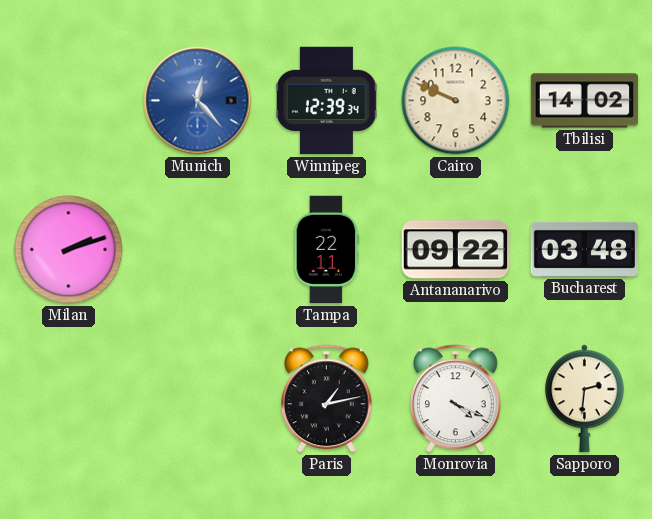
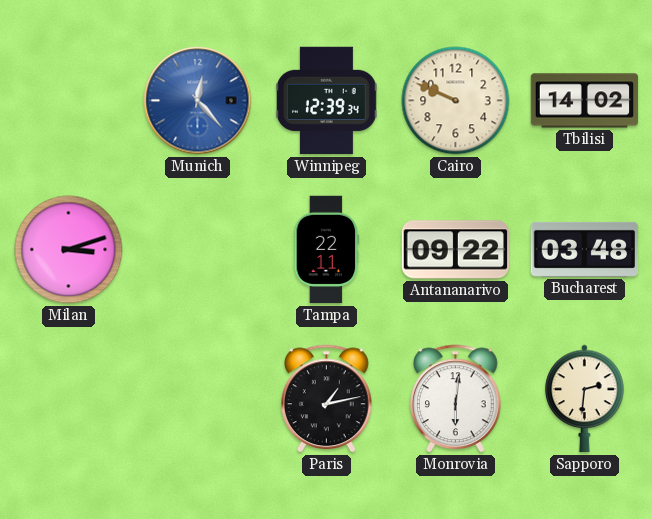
Milan: 2:12 -> 3:12 (69, 250)
Monrovia: 4:19 -> 6:01 (456, 399)
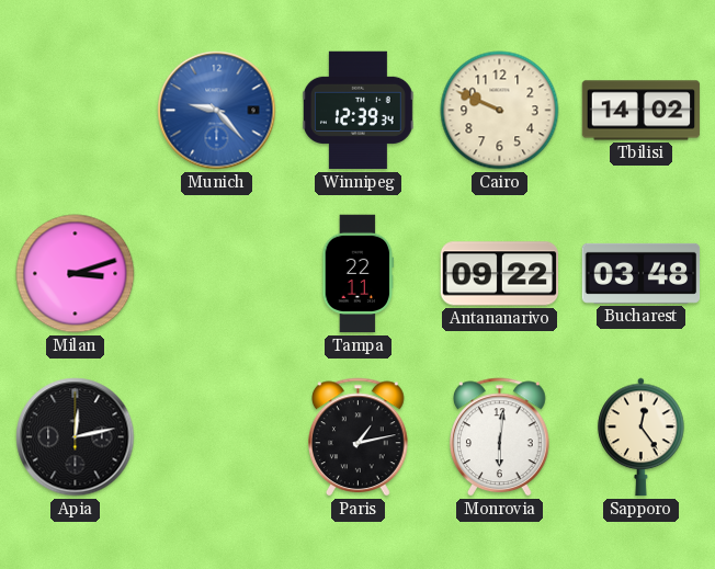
Munich: 12:23 -> 9:23 (217, 111)
Apia: none -> 12:13 (76, 437)
Sapporo: 2:31 -> 12:24 (642, 437)
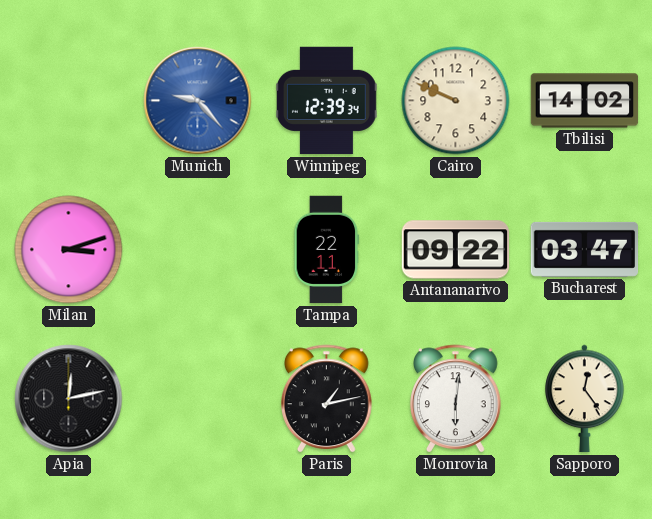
Bucharest: 03:48 -> 03:47 (585, 249)
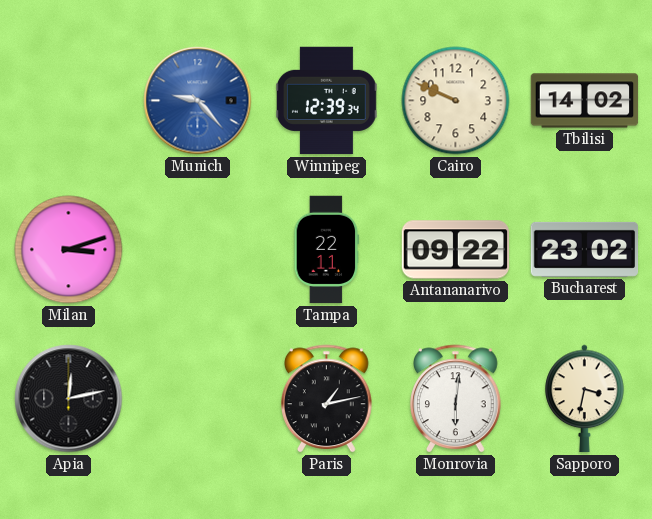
Bucharest: 03:47 -> 23:02 (585, 249)
Sapporo: 12:24 -> 3:32 (585, 399)
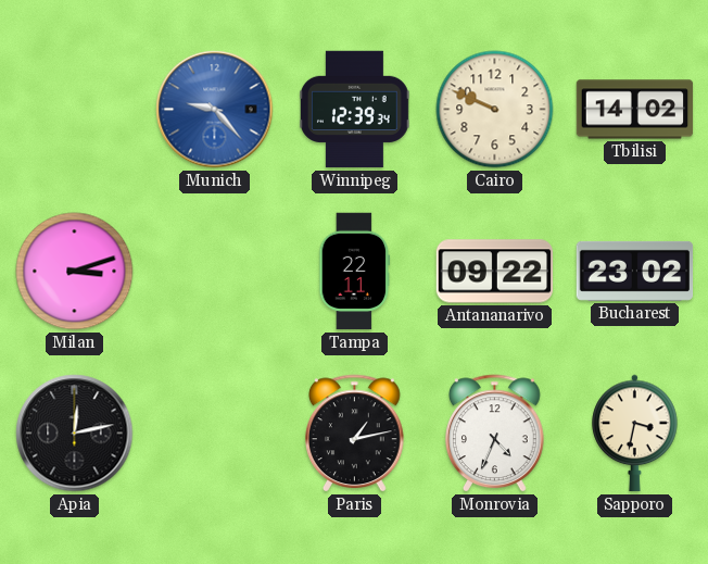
Monrovia: 6:01 -> 4:34 (495, 434)
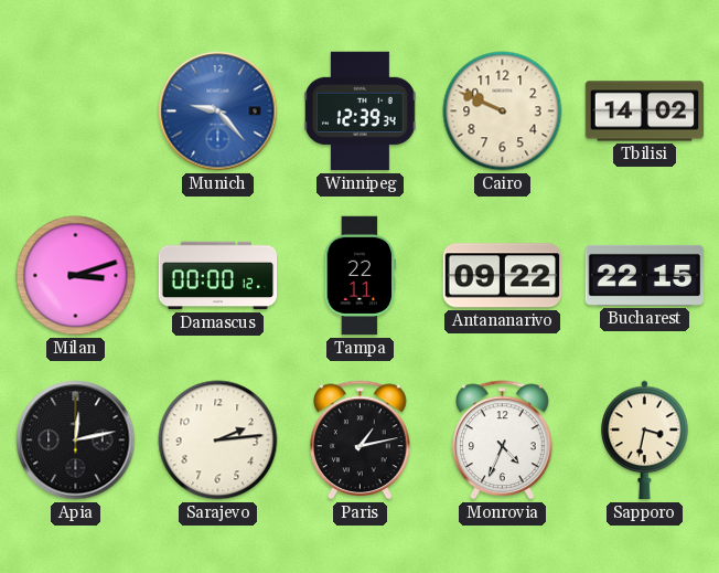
Damascus: none -> 00:00 (218, 276)
Bucharest: 23:02 -> 22:15 (645, 275)
Sarajevo: none -> 2:14 (218, 441)
